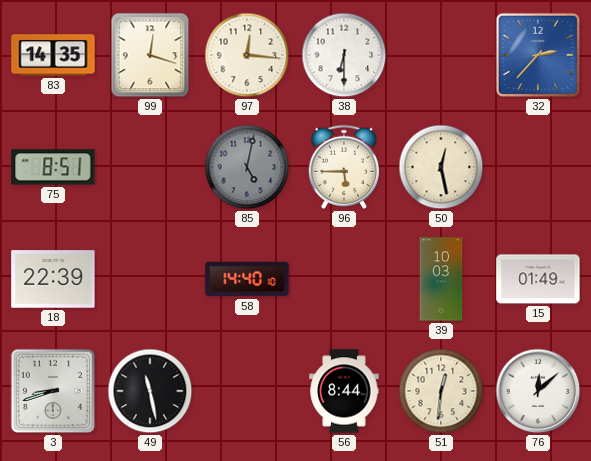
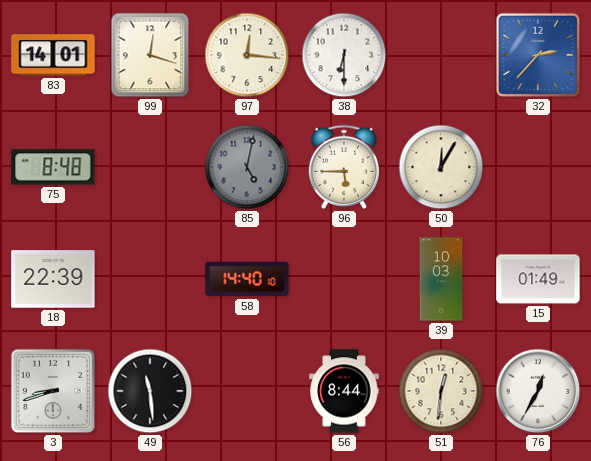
83: 14:35 -> 14:01 (53, 55)
75: 8:51 -> 8:48 (53, 167)
50: 12:28 -> 12:05 (441, 167)
49: 11:28 -> 11:29 (150, 391)
76: 12:08 -> 12:35 (538, 391)
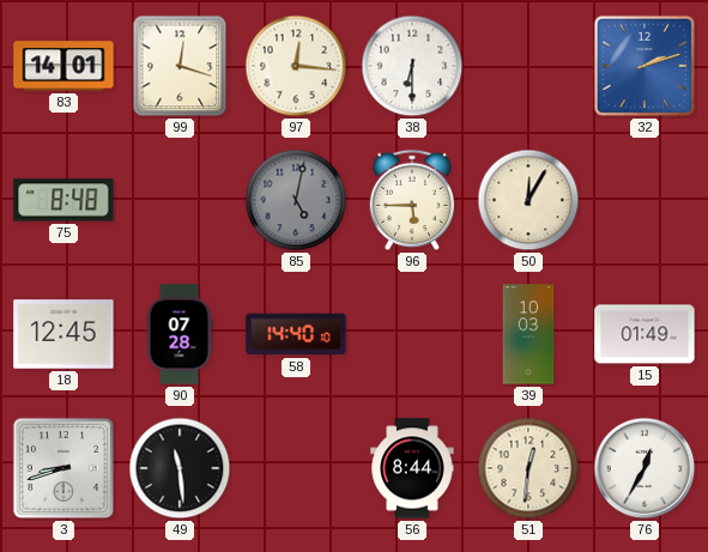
32: 2:37 -> 2:12 (645, 66)
18: 22:39 -> 12:45 (63, 334)
90: none -> 07:28 (180, 334)
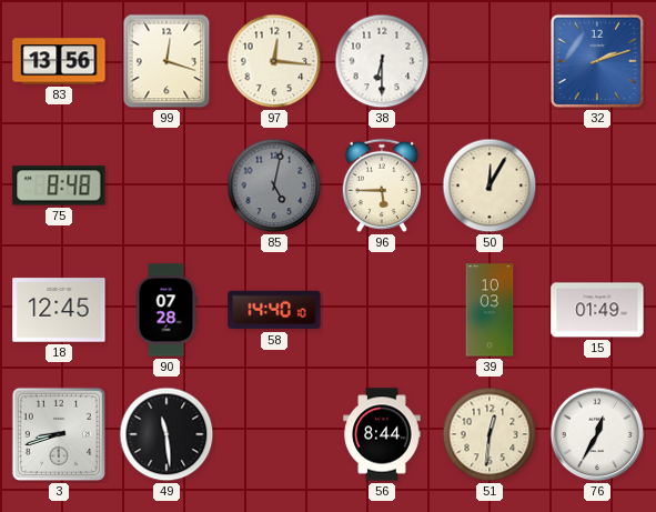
83: 14:01 -> 13:56 (59, 61)
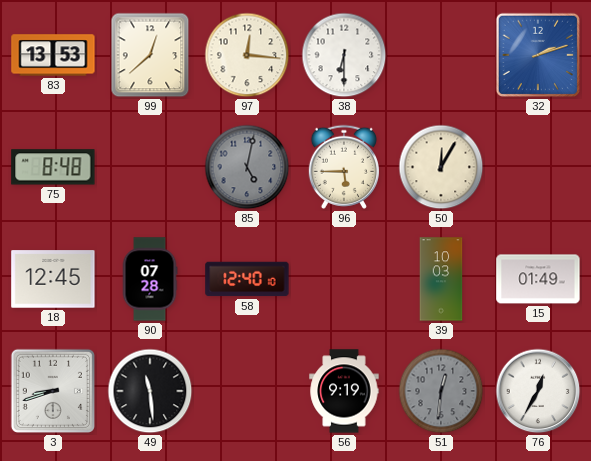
83: 13:56 -> 13:53 (53, 55)
99: 12:18 -> 12:38 (150, 55)
58: 14:40 -> 12:40 (247, 279)
56: 8:44 -> 9:19 (344, 391)
51 dial: cream -> grey (441, 391)
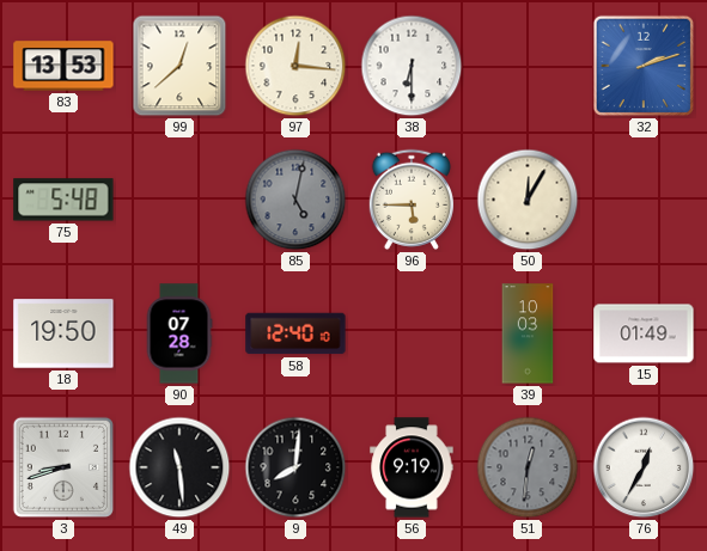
75: 8:48 -> 5:48 (63, 200)
18: 12:45 -> 19:50 (63, 333)
9: none -> 8:01 (295, 467)
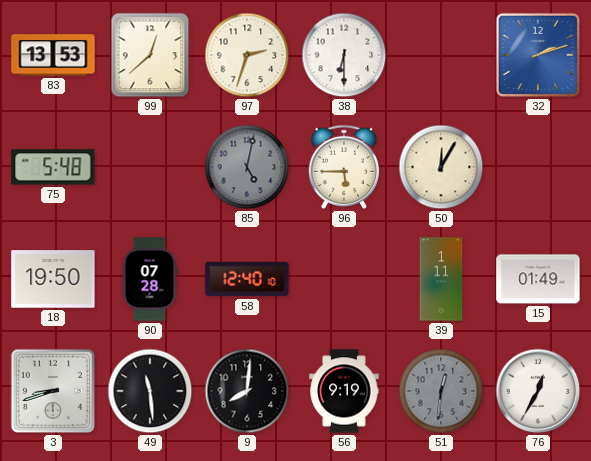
97: 12:16 -> 2:33 (247, 55)
39: 10:03 -> 1:11 (441, 279)
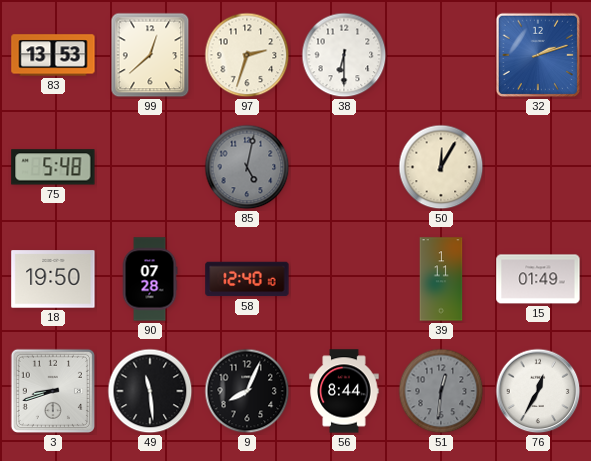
96: 5:45 -> none (344, 167)
9: 8:01 -> 8:04 (247, 391)
56: 9:19 -> 8:44 (344, 391)
